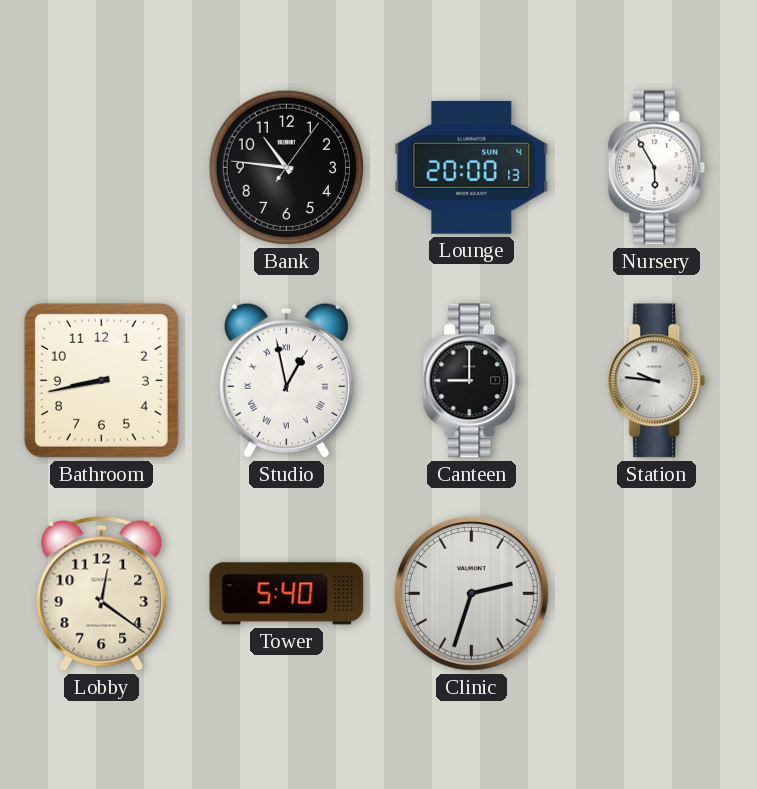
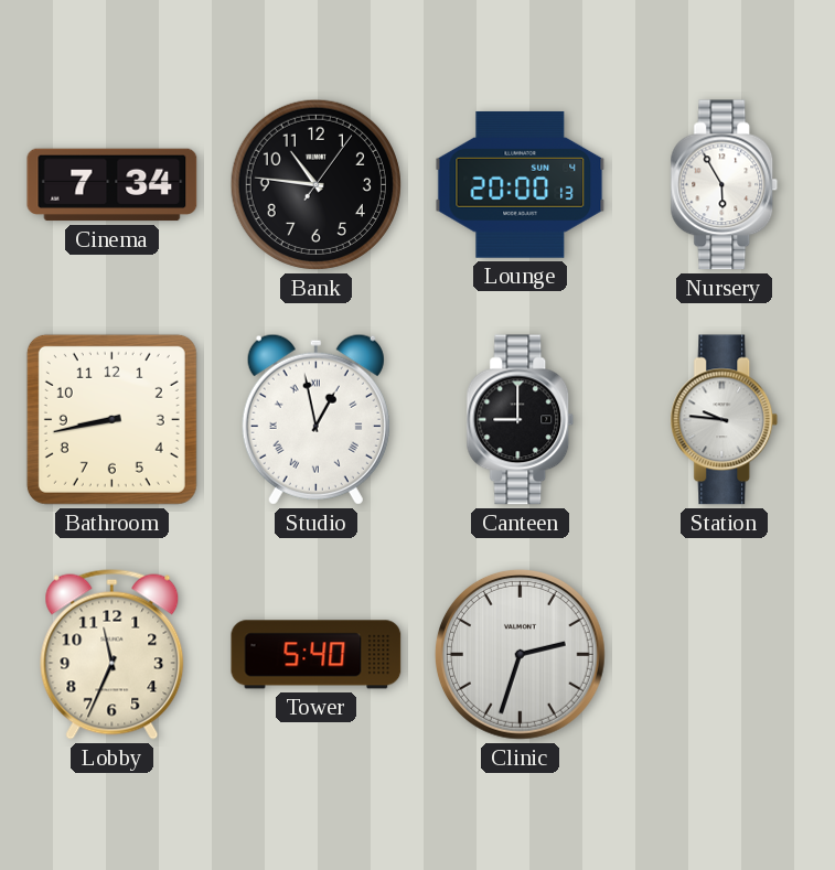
Cinema: none -> 7:34 (113, 185)
Lobby: 12:21 -> 11:34 (113, 654)
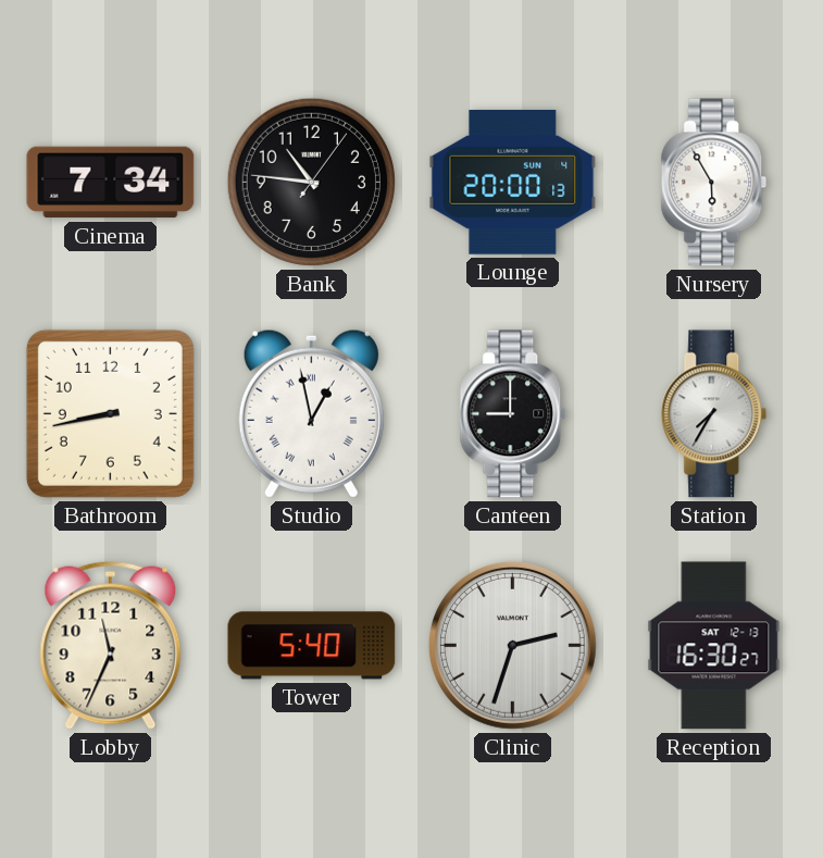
Station: 9:46 -> 7:35 (714, 414)
Reception: none -> 16:30 (714, 646)
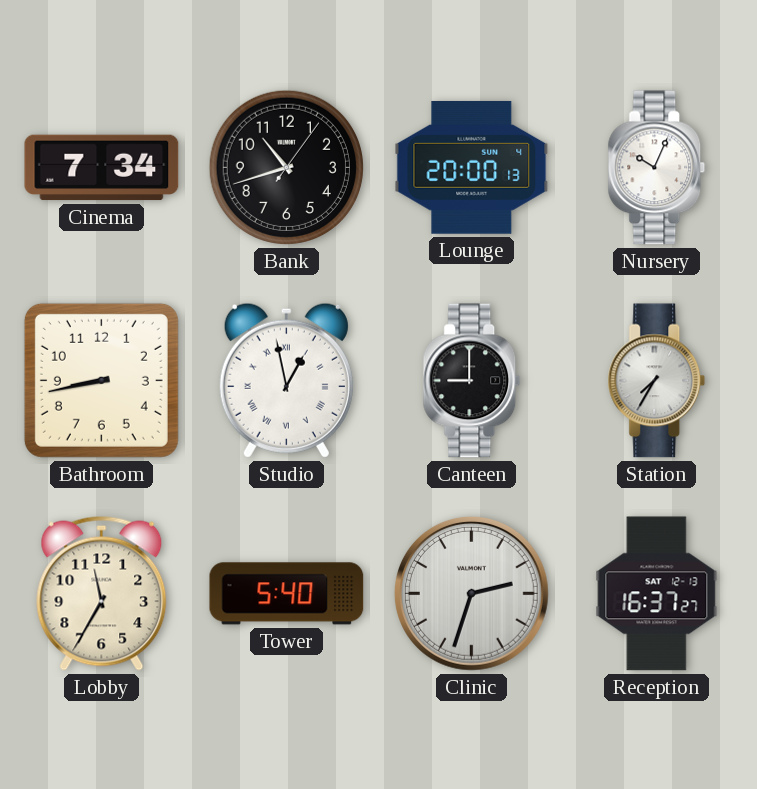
Bank: 10:46 -> 10:42 (286, 167)
Nursery: 5:55 -> 10:04 (657, 168)
Lobby: 11:34 -> 11:35 (102, 593)
Reception: 16:30 -> 16:37 (657, 594)
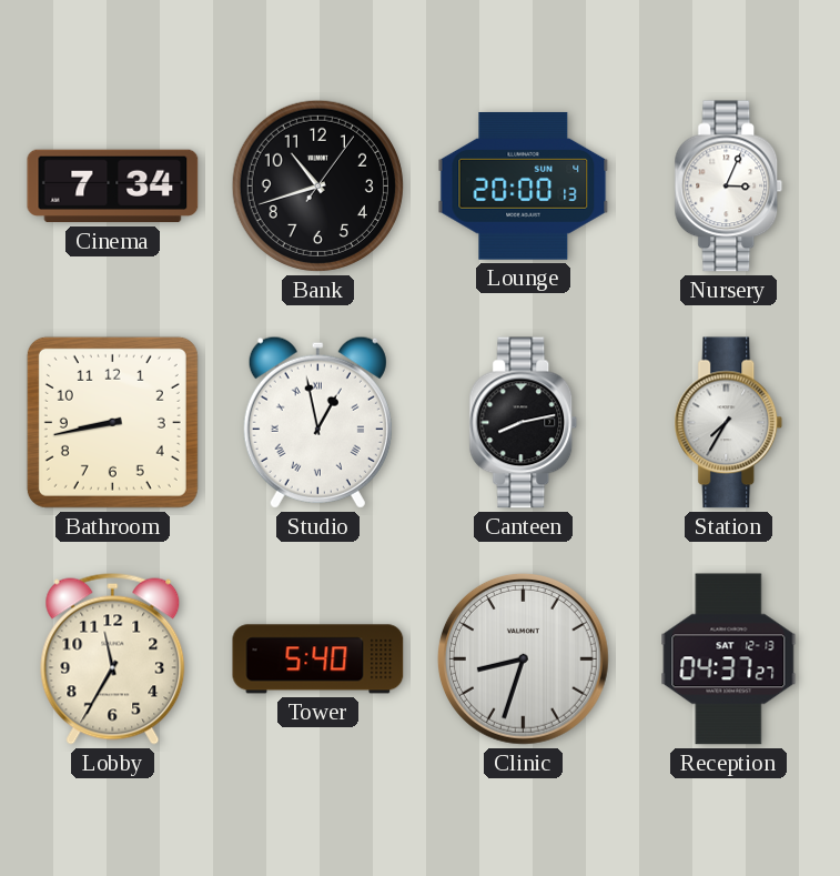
Nursery: 10:04 -> 3:04 (729, 187)
Canteen: 9:00 -> 8:13 (524, 423)
Clinic: 2:33 -> 8:33 (523, 658)
Reception: 16:37 -> 04:37 (729, 659)
